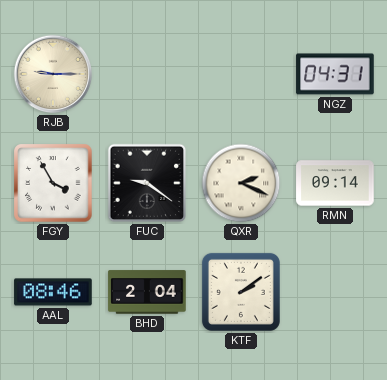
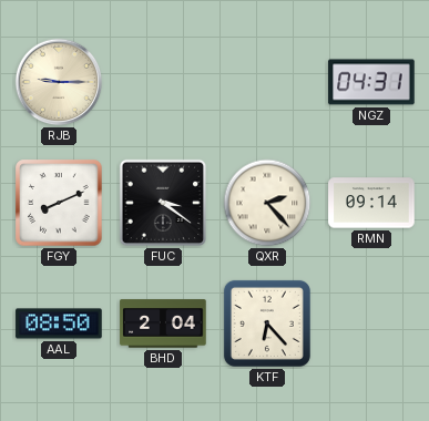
FGY: 3:55 -> 8:11 (59, 203)
FUC: 9:21 -> 3:21 (163, 203)
QXR: 2:19 -> 2:23 (267, 203)
AAL: 08:46 -> 08:50 (59, 324)
KTF: 2:09 -> 6:23 (267, 324)
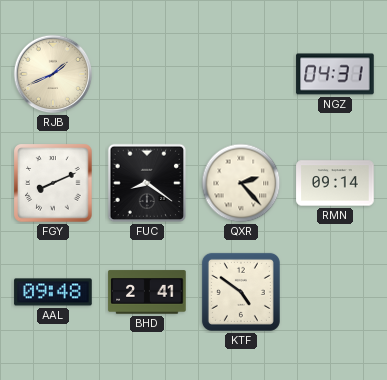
RJB: 9:15 -> 1:41 (53, 74)
FUC: 3:21 -> 8:21 (147, 183)
AAL: 08:50 -> 09:48 (53, 292)
BHD: 2:04 -> 2:41 (147, 292)
KTF: 6:23 -> 4:51 (241, 292)
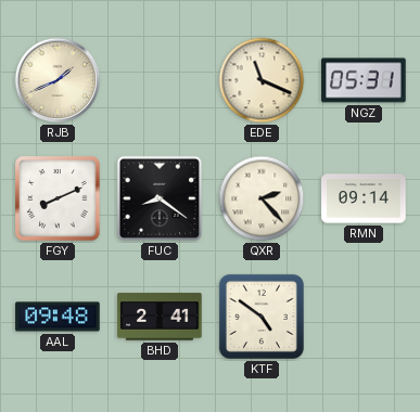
EDE: none -> 11:19 (262, 80)
NGZ: 04:31 -> 05:31 (364, 80)
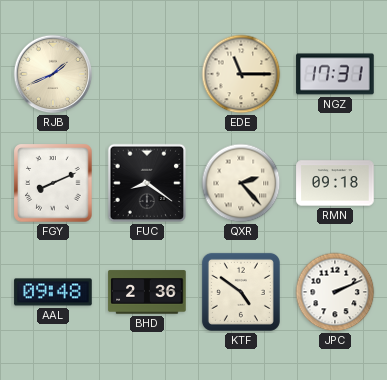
EDE: 11:19 -> 11:15 (241, 74)
NGZ: 05:31 -> 17:31 (335, 74)
RMN: 09:14 -> 09:18 (335, 183)
BHD: 2:41 -> 2:36 (147, 292)
JPC: none -> 2:11 (335, 292)
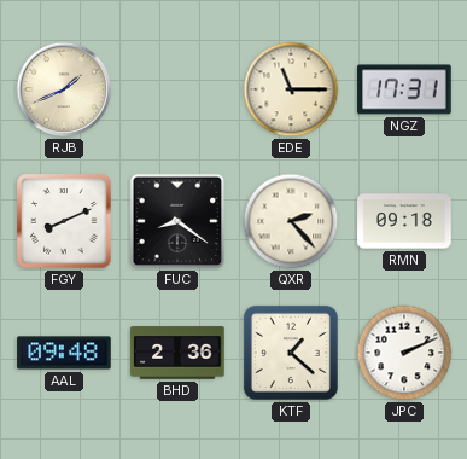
KTF: 4:51 -> 1:22 (291, 353)
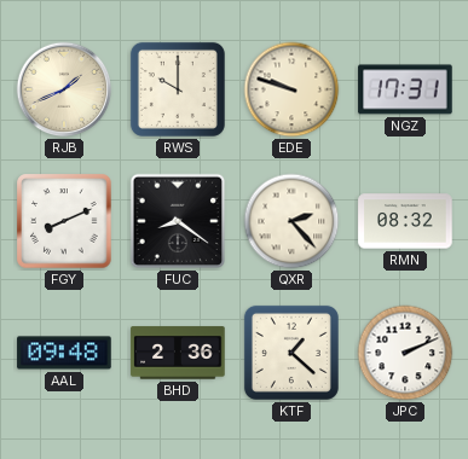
RWS: none -> 10:00 (178, 89)
EDE: 11:15 -> 9:48 (291, 89)
RMN: 09:18 -> 08:32 (405, 221)
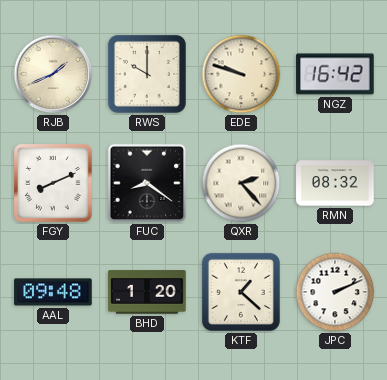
NGZ: 17:31 -> 16:42 (335, 74)
BHD: 2:36 -> 1:20 (147, 292)
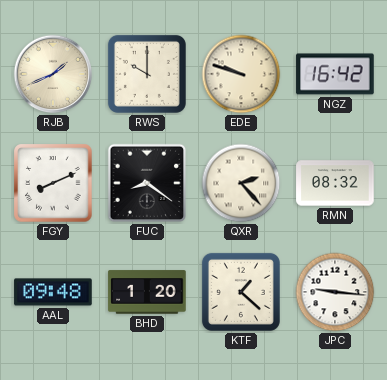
JPC: 2:11 -> 9:16 (335, 292)
